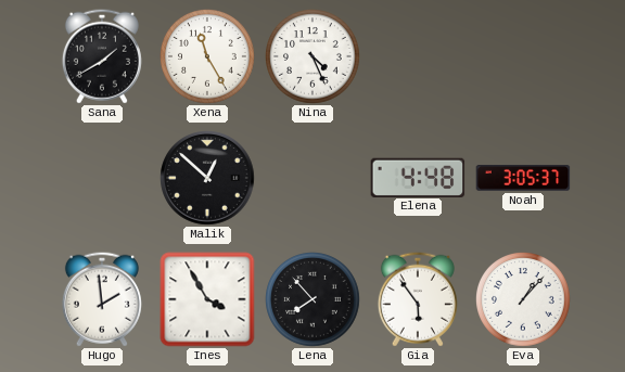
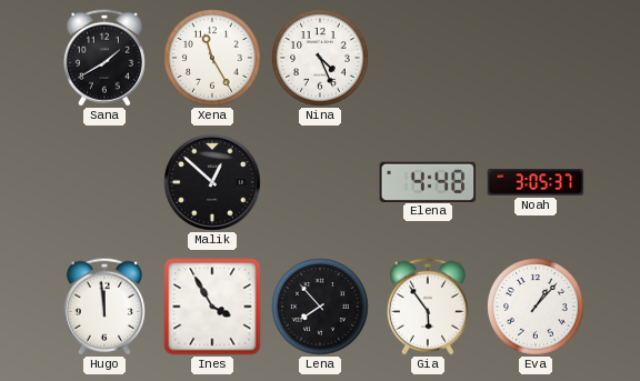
Hugo: 1:59 -> 11:59 (104, 307)
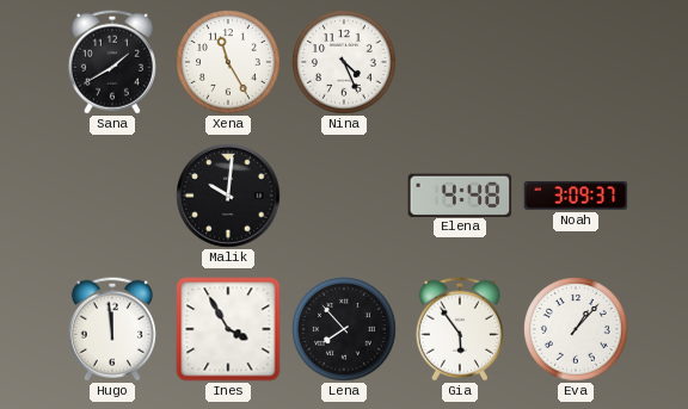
Malik: 12:52 -> 10:01 (228, 196)
Noah: 3:05 -> 3:09 (576, 196)
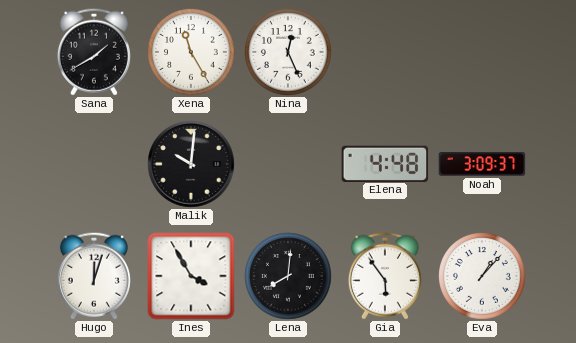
Nina: 4:26 -> 12:26 (289, 53)
Hugo: 11:59 -> 12:03 (94, 276)
Lena: 7:53 -> 8:01 (289, 277)
